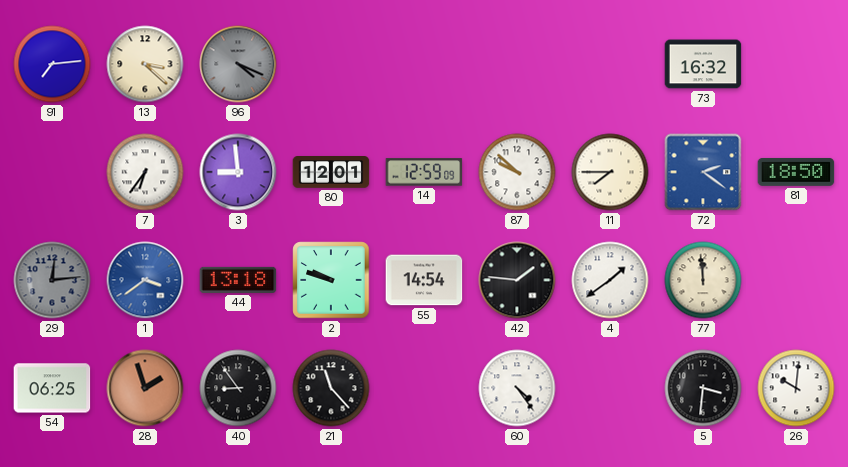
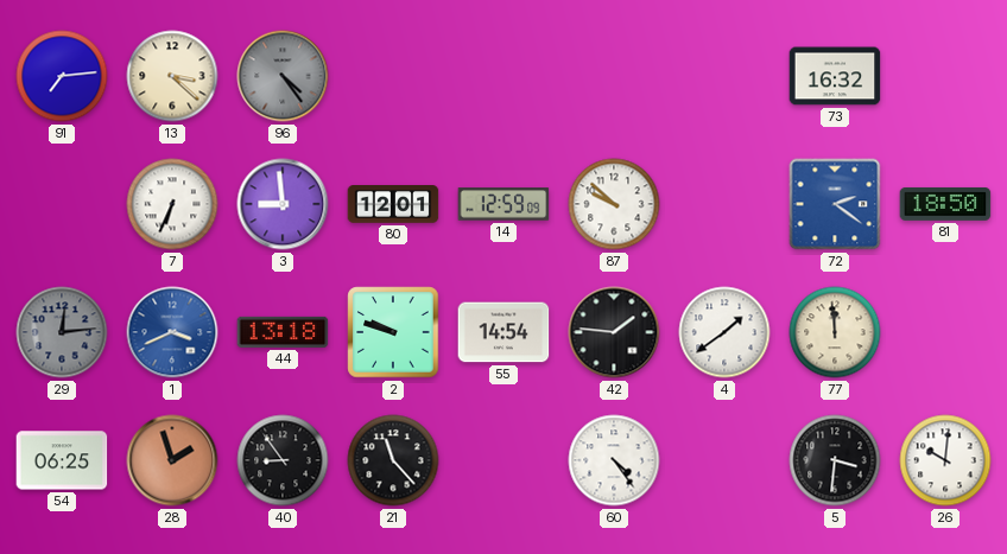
96: 4:19 -> 4:24 (283, 76)
7: 6:36 -> 6:34 (172, 204)
11: 7:45 -> none (610, 172)
1: 3:39 -> 3:41 (172, 332)
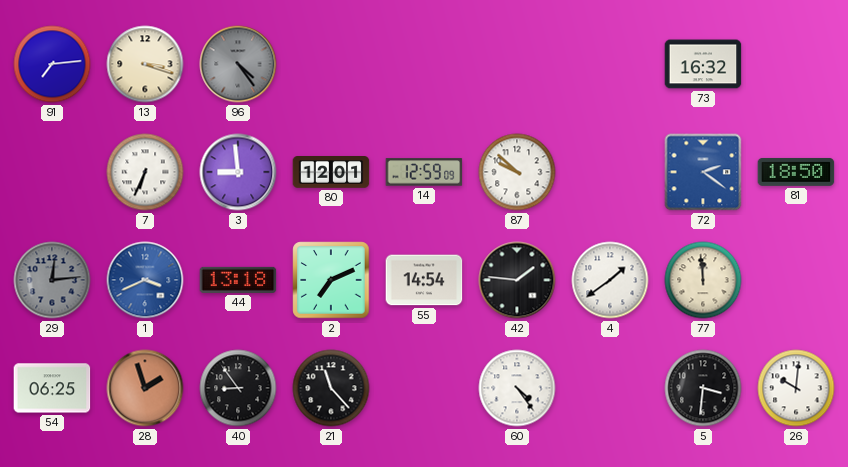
13: 3:22 -> 3:18 (145, 64)
2: 9:48 -> 7:11 (331, 280)
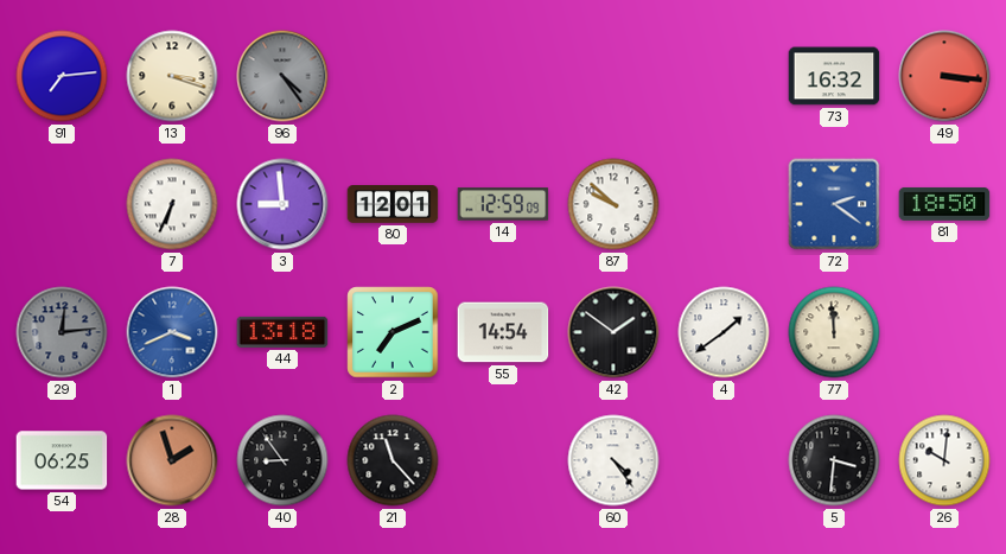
49: none -> 3:16 (944, 76)
42: 1:46 -> 1:51 (613, 332)
